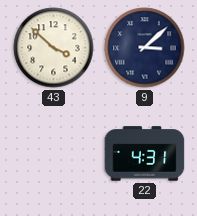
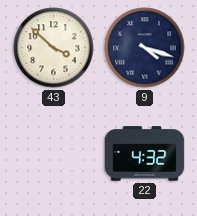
9: 3:08 -> 4:18 (145, 48)
22: 4:31 -> 4:32 (145, 154)
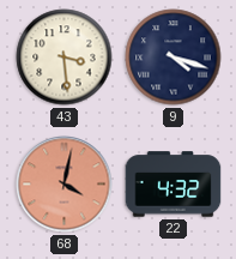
43: 3:52 -> 3:29 (65, 58)
68: none -> 4:02 (65, 185)
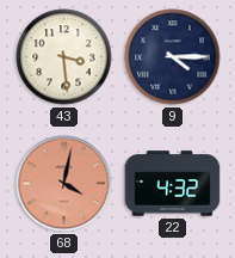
9: 4:18 -> 4:15 (173, 57)
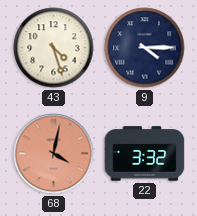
43: 3:29 -> 4:27 (54, 48)
22: 4:32 -> 3:32 (145, 154)
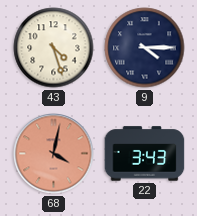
22: 3:32 -> 3:43 (145, 154)
